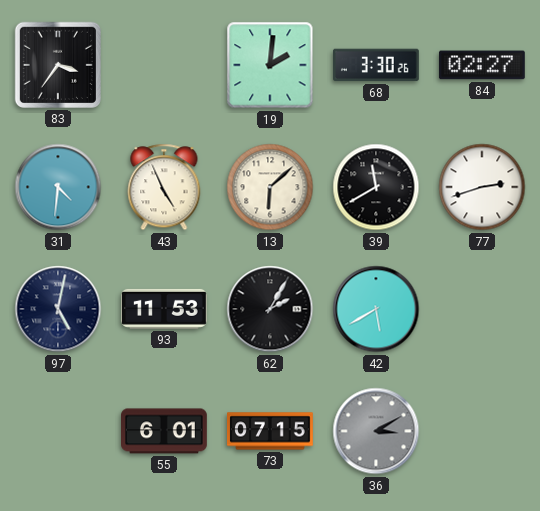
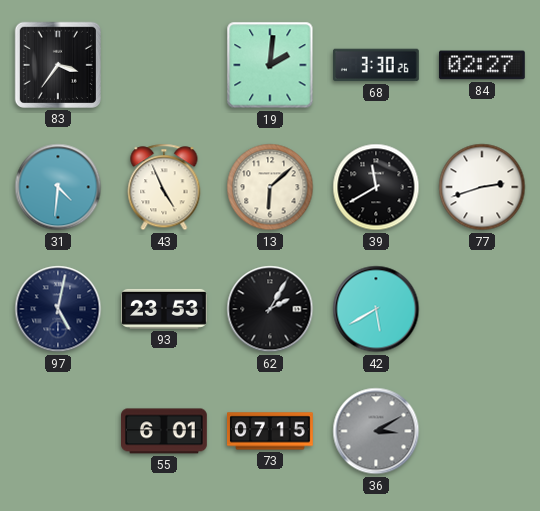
93: 11:53 -> 23:53 (165, 309)
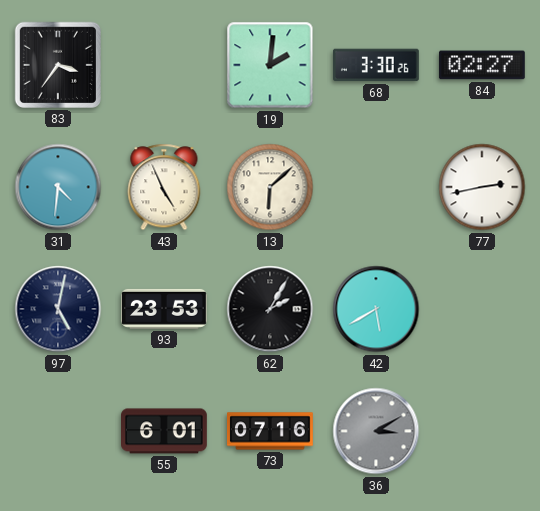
39: 11:40 -> none (376, 187)
77: 2:42 -> 2:43 (482, 187)
73: 07:15 -> 07:16 (271, 431)
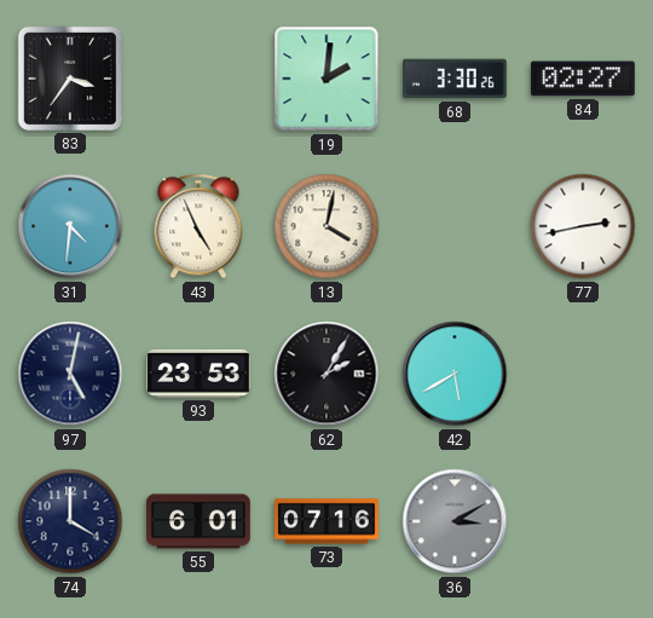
13: 6:08 -> 4:02 (326, 226)
74: none -> 4:00 (70, 521)
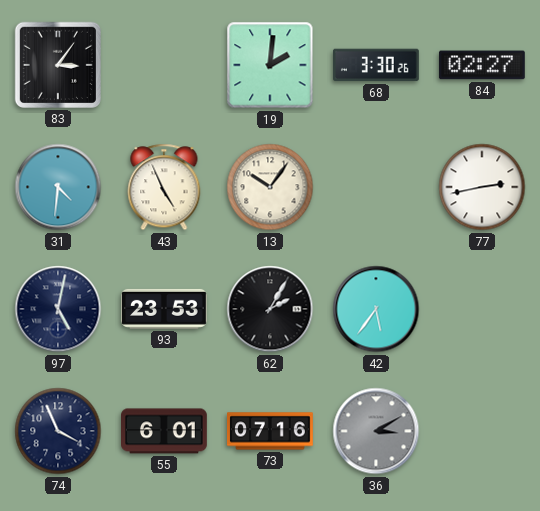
83: 3:36 -> 3:06 (58, 65)
13: 4:02 -> 10:06 (270, 187)
42: 5:40 -> 5:36 (376, 309)
74: 4:00 -> 3:56 (58, 431)
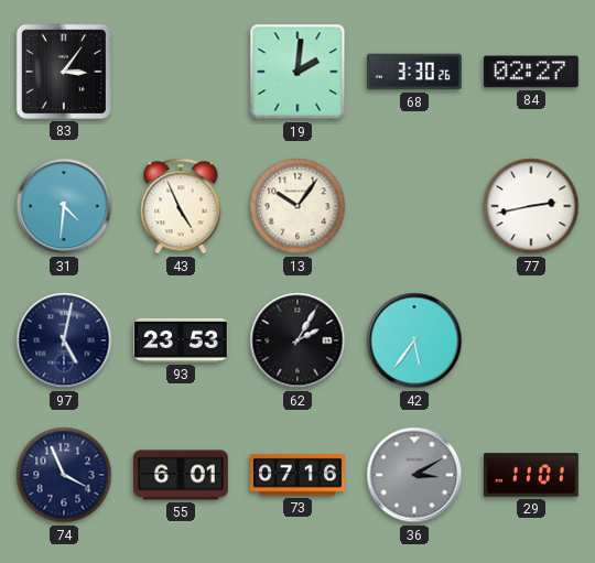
29: none -> 11:01 (532, 475)
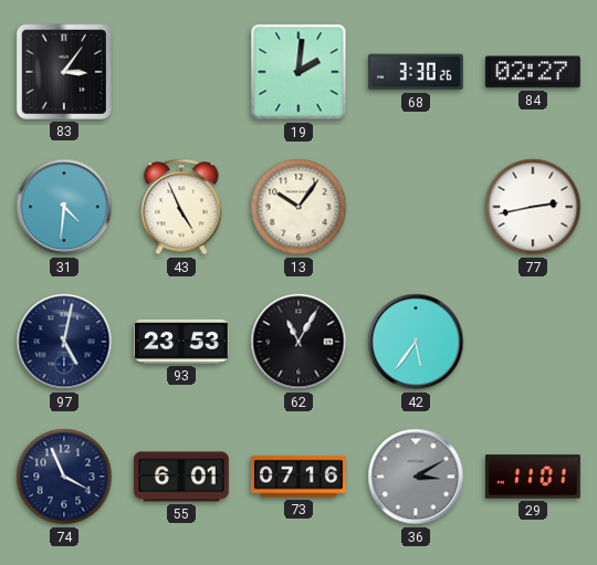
62: 2:05 -> 11:05 (298, 342)
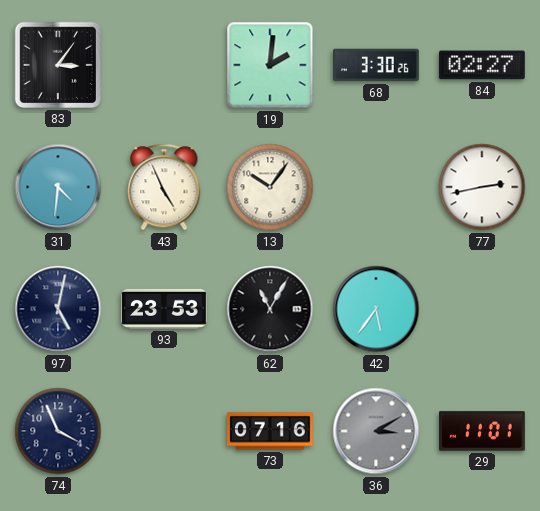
55: 6:01 -> none (182, 477)
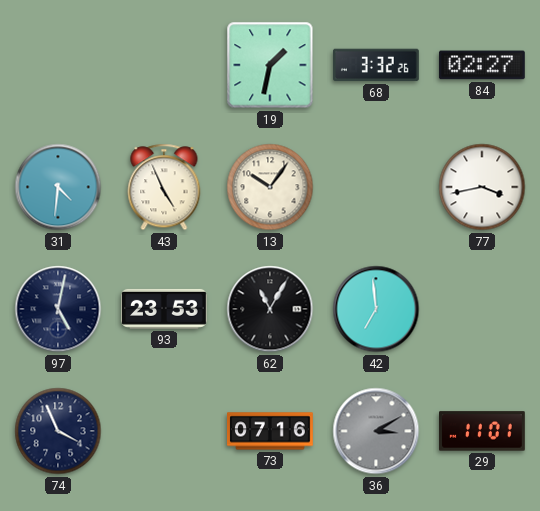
83: 3:06 -> none (58, 65)
19: 2:01 -> 1:32 (270, 65)
68: 3:30 -> 3:32 (376, 65)
77: 2:43 -> 3:43 (482, 187)
42: 5:36 -> 6:59 (376, 309)
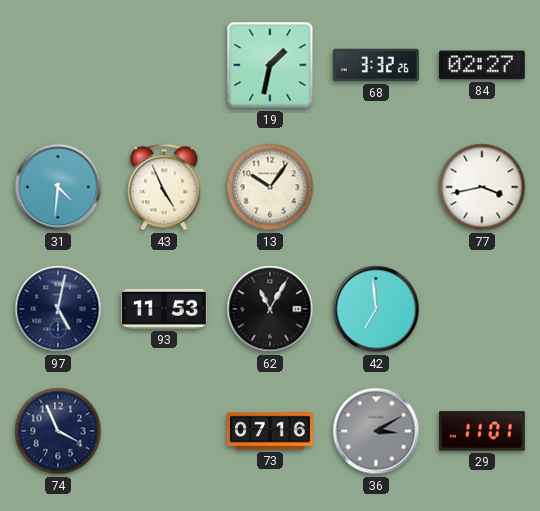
93: 23:53 -> 11:53 (165, 309)
